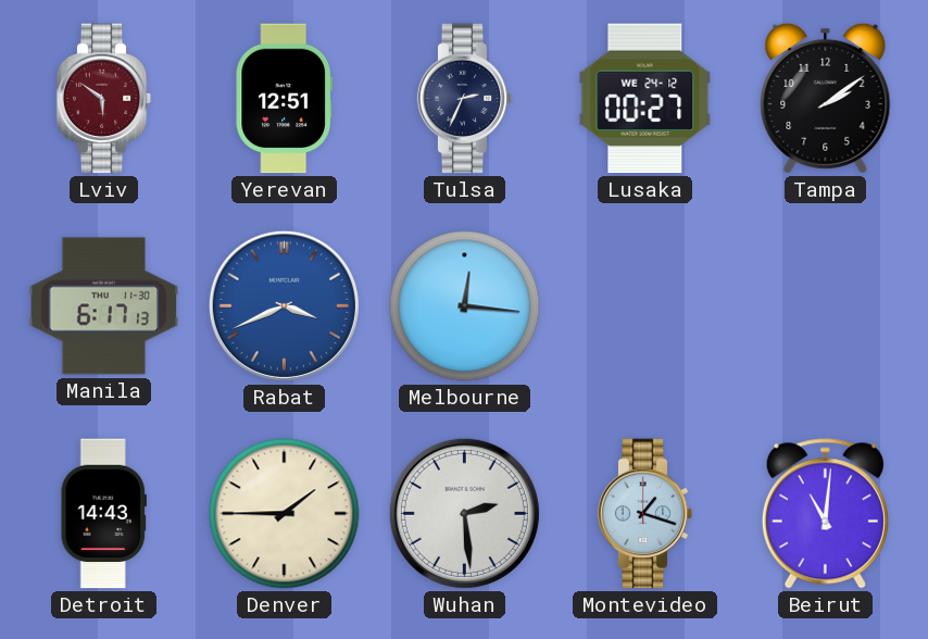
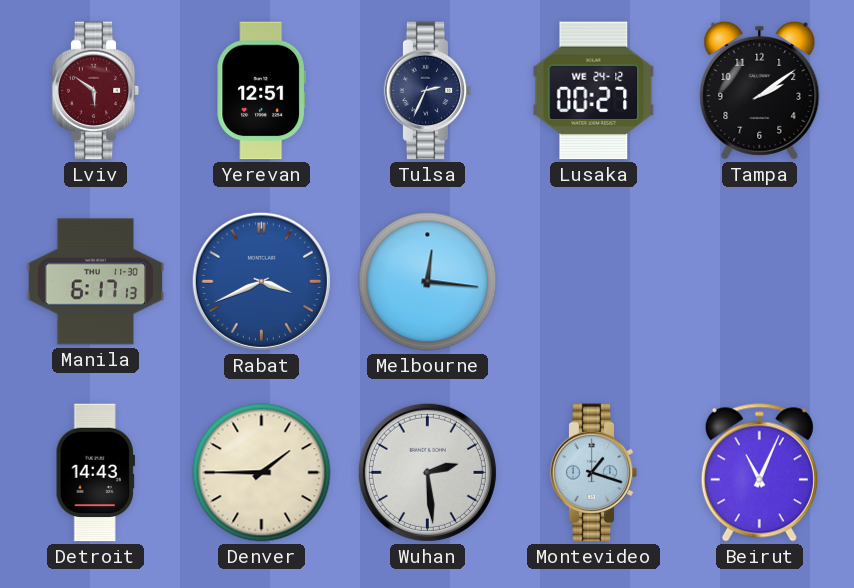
Beirut: 11:01 -> 11:04 (759, 473)
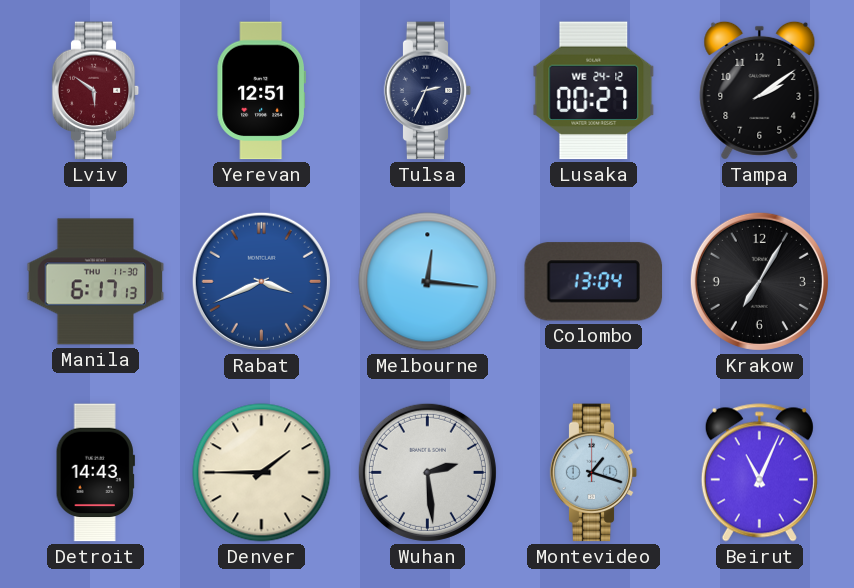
Colombo: none -> 13:04 (594, 282)
Krakow: none -> 7:05 (759, 281)
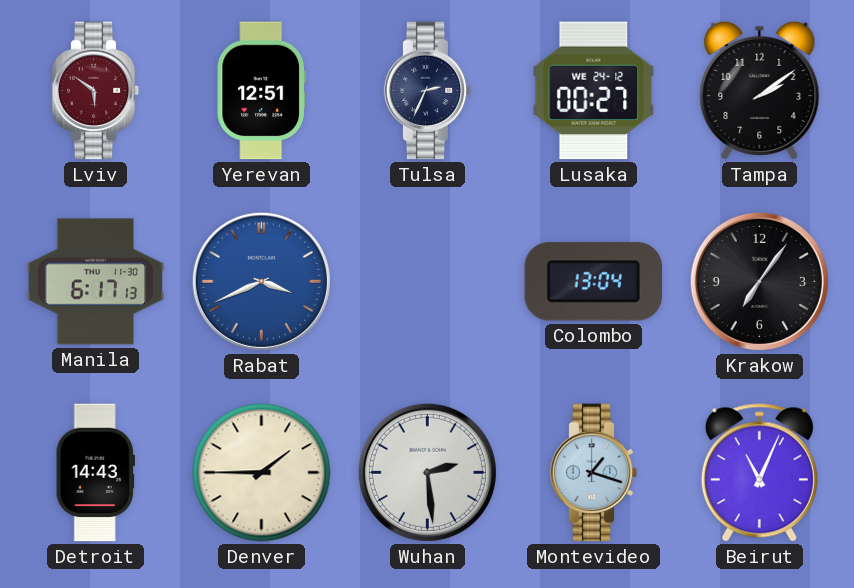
Melbourne: 12:16 -> none (428, 282)
Krakow: 7:05 -> 7:06 (759, 281)
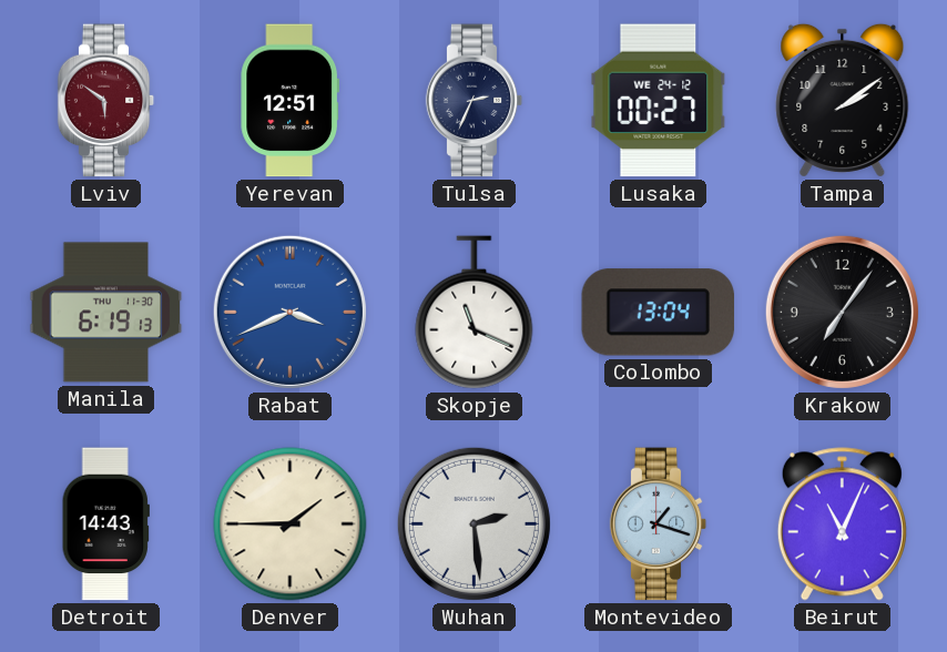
Manila: 6:17 -> 6:19 (106, 313)
Skopje: none -> 11:19 (475, 313)
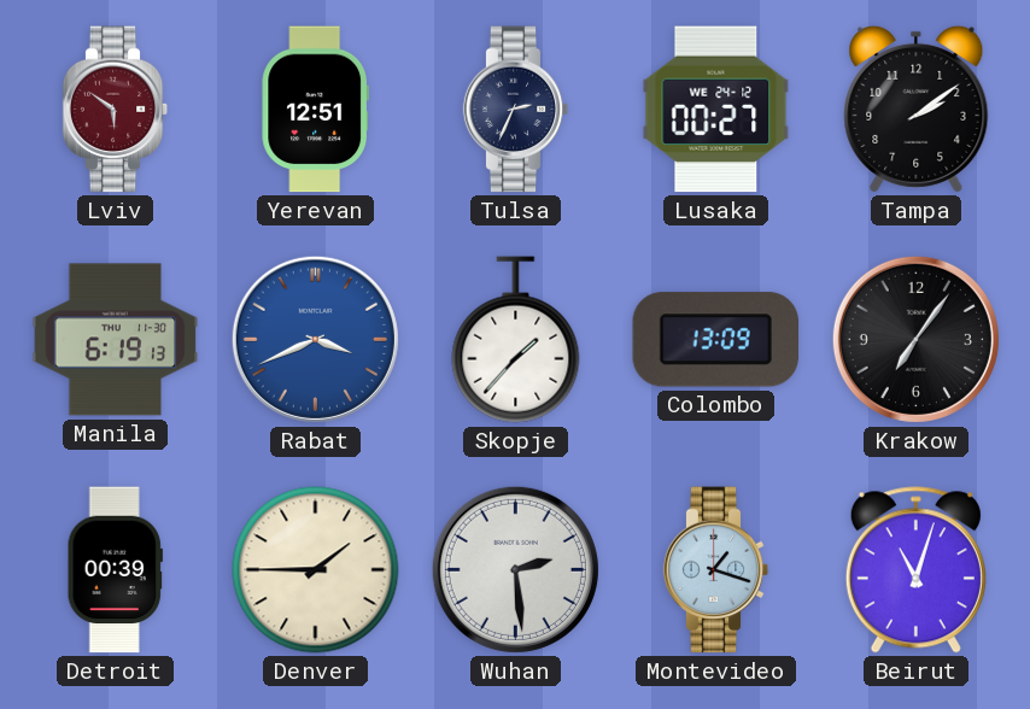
Skopje: 11:19 -> 1:37 (516, 340)
Colombo: 13:04 -> 13:09 (716, 340)
Detroit: 14:43 -> 00:39 (115, 570)
Beirut: 11:04 -> 11:03 (915, 570)
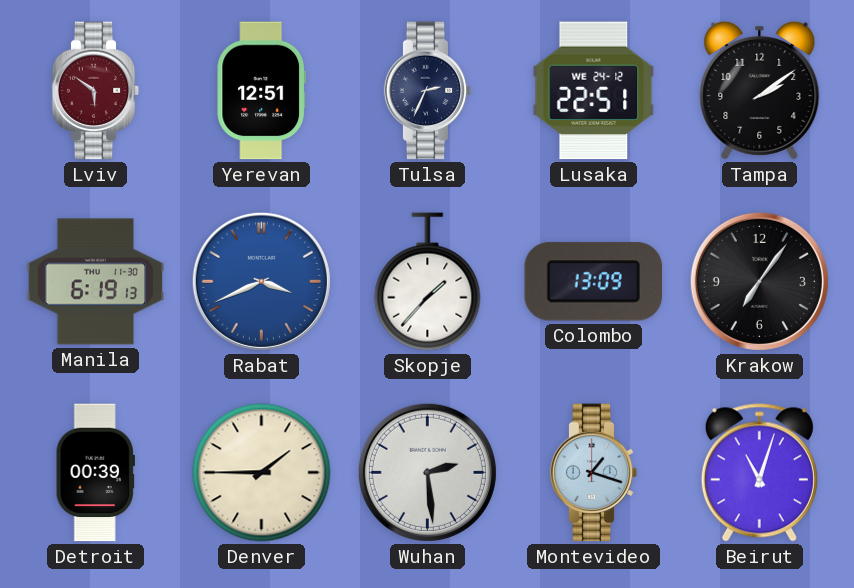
Lusaka: 00:27 -> 22:51 (594, 91)
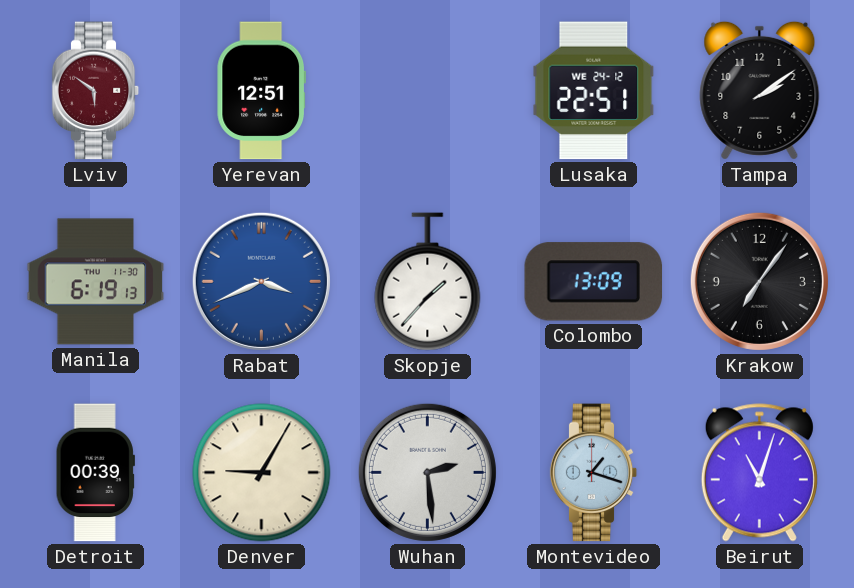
Tulsa: 2:34 -> none (428, 91)
Denver: 1:45 -> 9:05 (262, 473)
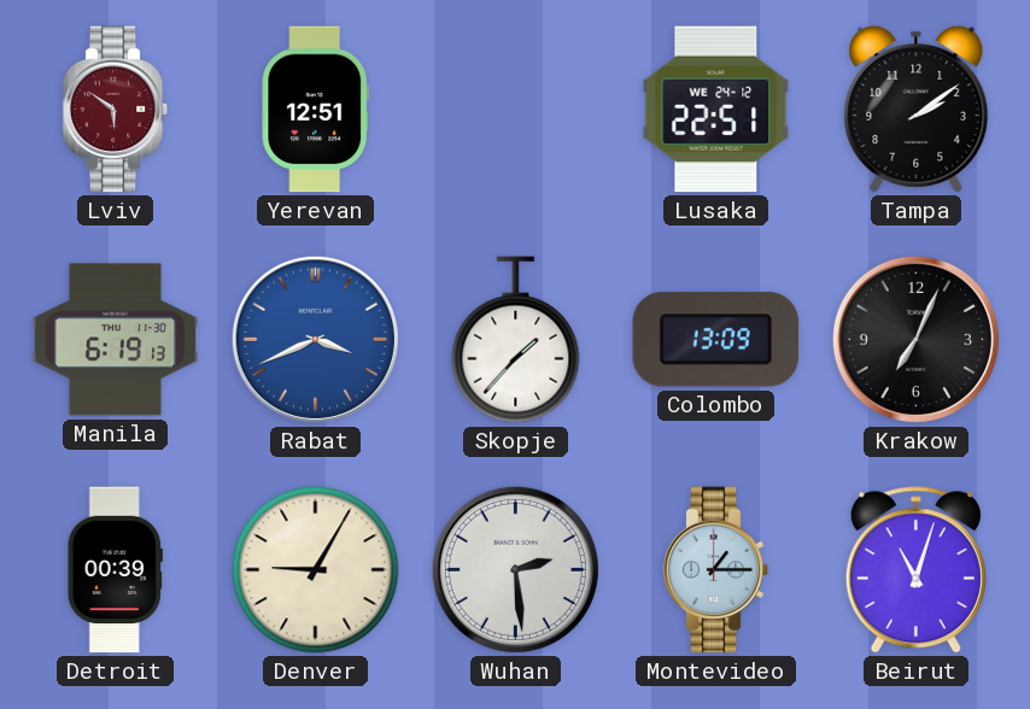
Krakow: 7:06 -> 7:04 (915, 339)
Montevideo: 1:18 -> 1:15 (716, 570)
